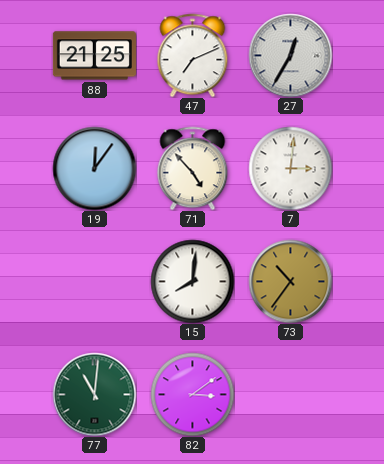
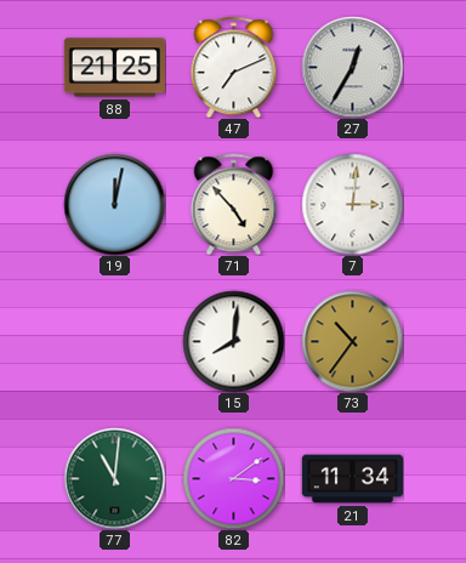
19: 12:06 -> 12:02 (114, 204)
21: none -> 11:34 (352, 479)
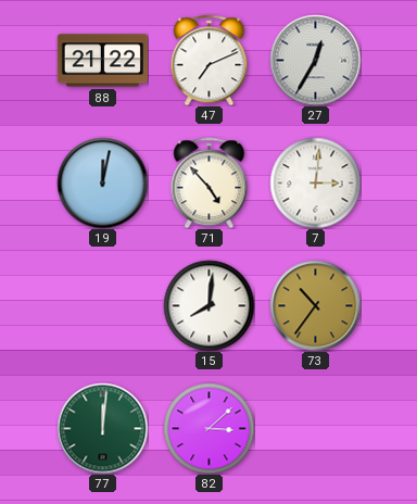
88: 21:25 -> 21:22 (102, 61)
77: 11:01 -> 12:01 (102, 428)
82: 3:09 -> 3:08 (208, 428)
21: 11:34 -> none (352, 479)
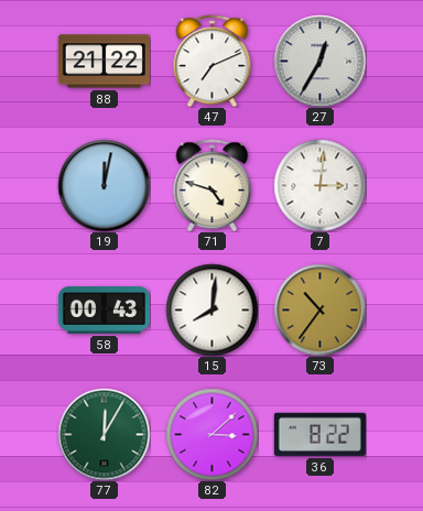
71: 4:53 -> 4:48 (213, 185)
58: none -> 00:43 (104, 311)
77: 12:01 -> 12:05 (104, 434)
36: none -> 8:22 (319, 434)
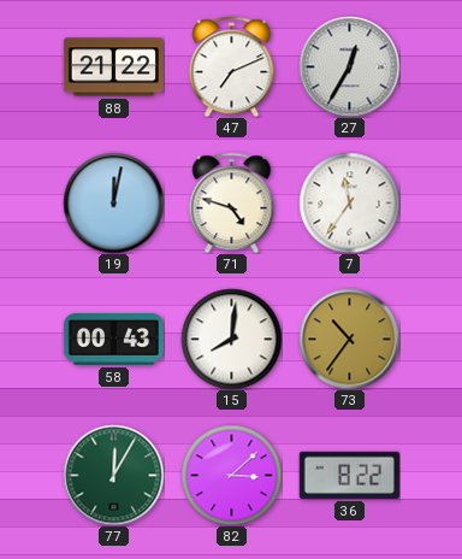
7: 3:01 -> 11:36 (349, 202)
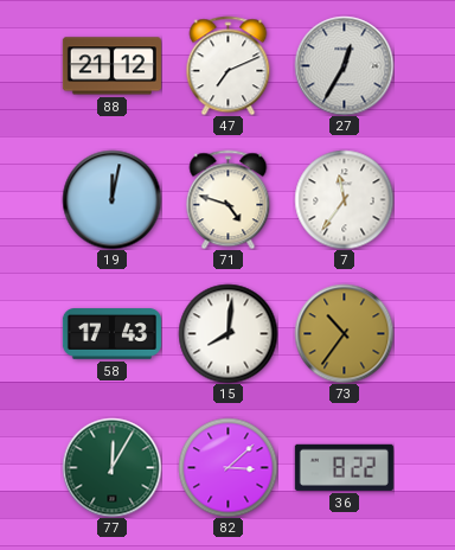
88: 21:22 -> 21:12 (111, 66)
58: 00:43 -> 17:43 (111, 334)
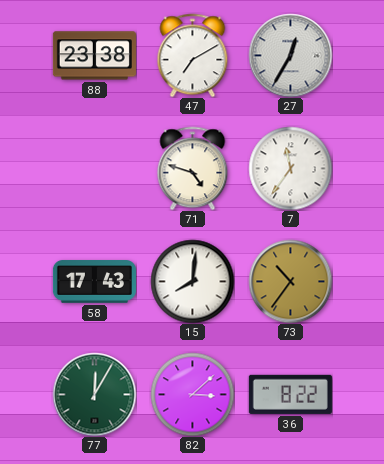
88: 21:12 -> 23:38 (94, 56)
47: 7:11 -> 7:10 (193, 55)
19: 12:02 -> none (111, 199)
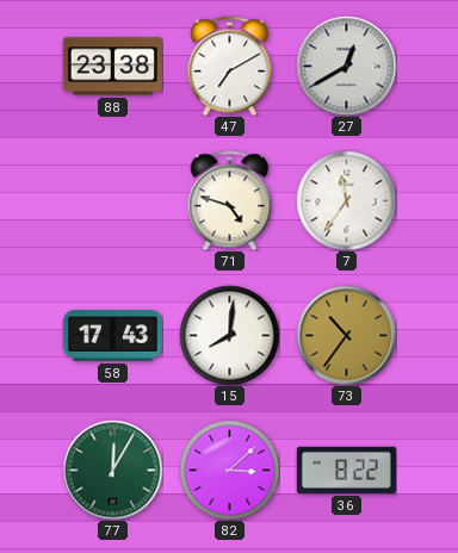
27: 12:35 -> 12:40 (346, 66)
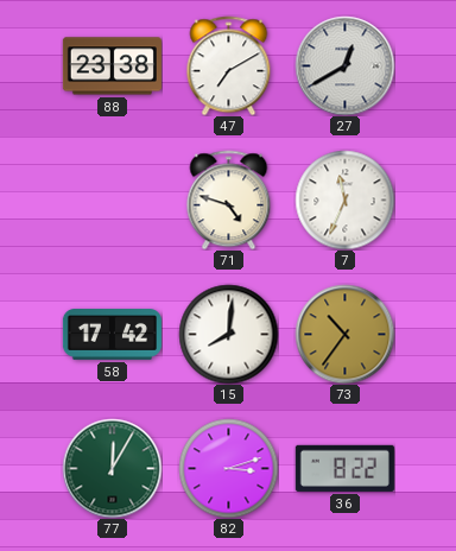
7: 11:36 -> 11:34 (344, 199)
58: 17:43 -> 17:42 (112, 335)
82: 3:08 -> 3:12 (228, 468)
